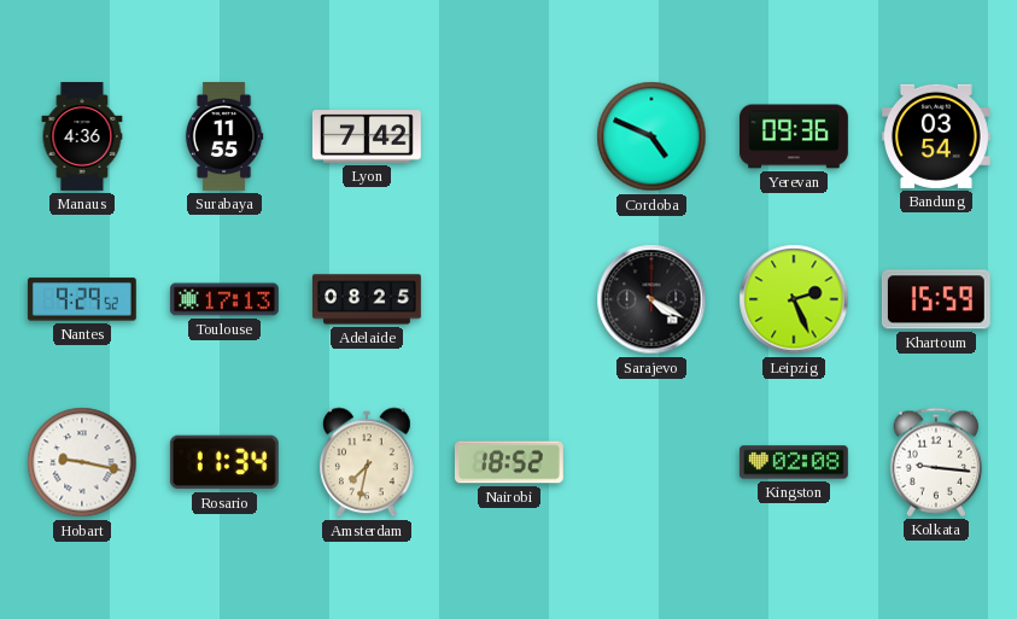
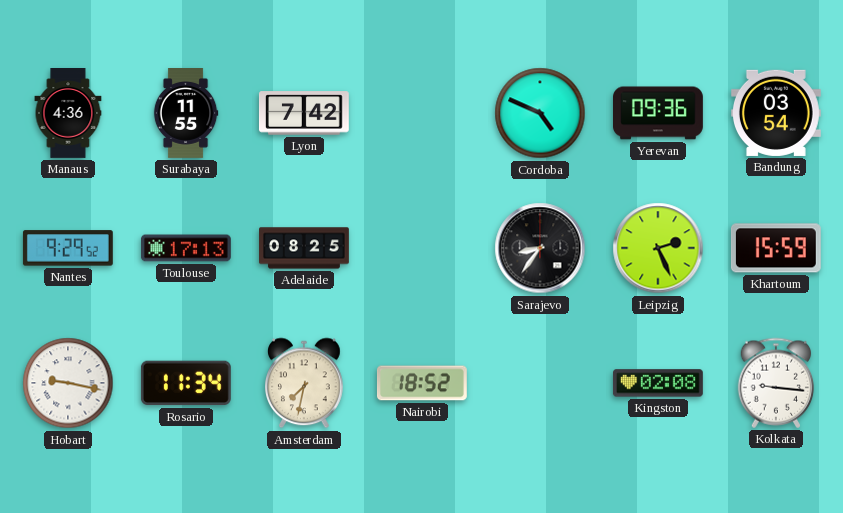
Sarajevo: 4:20 -> 8:36 (540, 248)
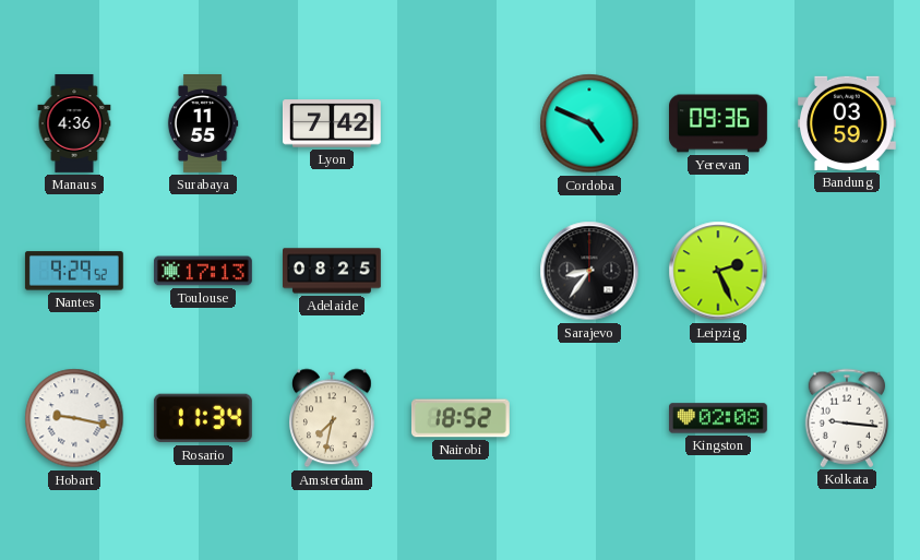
Bandung: 03:54 -> 03:59 (847, 123)
Khartoum: 15:59 -> none (776, 248)
